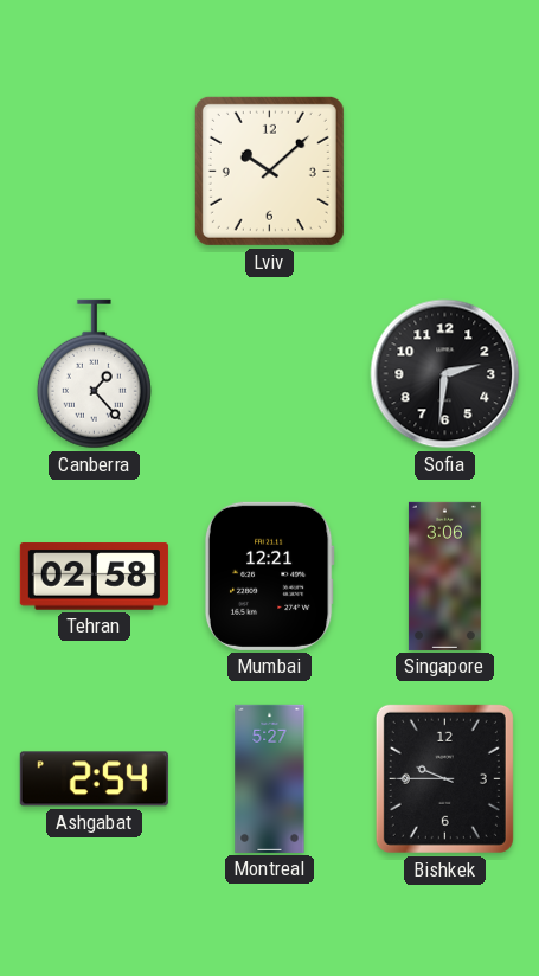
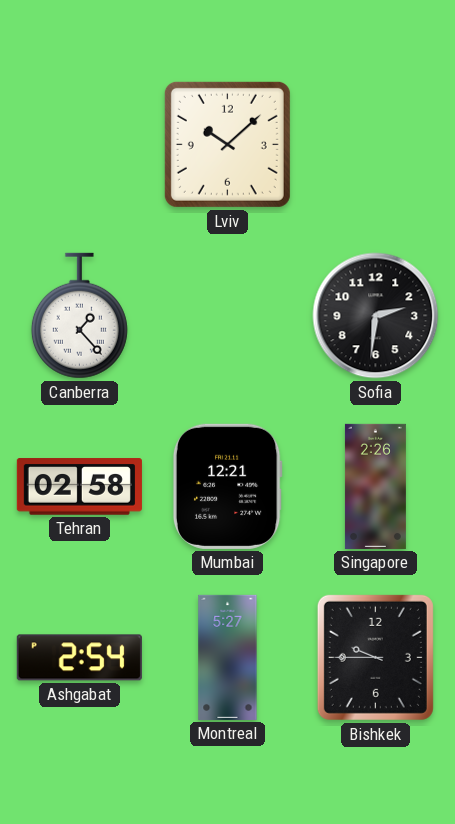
Singapore: 3:06 -> 2:26 (375, 486)
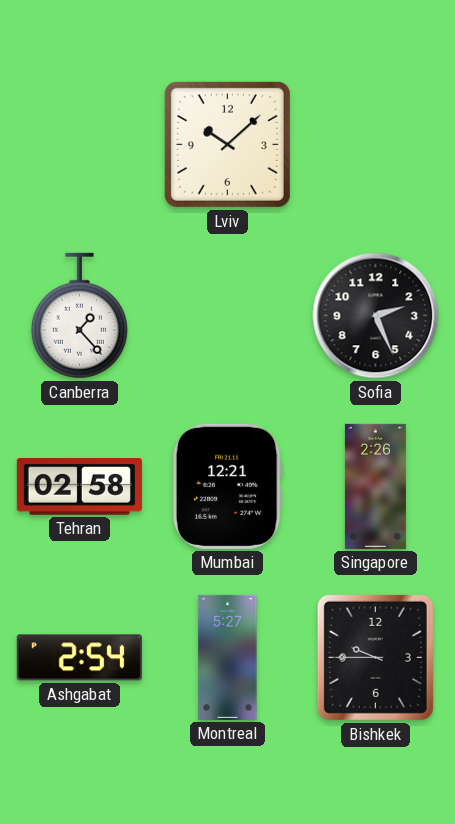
Sofia: 2:31 -> 2:26 (376, 316)
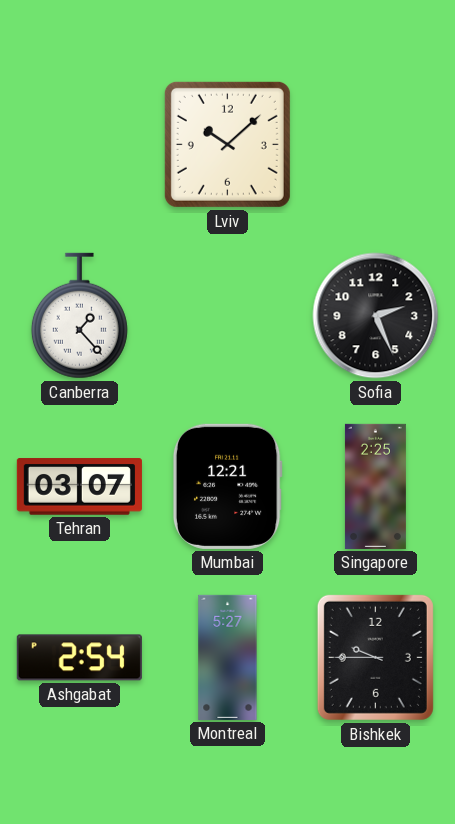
Tehran: 02:58 -> 03:07 (79, 487)
Singapore: 2:26 -> 2:25 (375, 486)
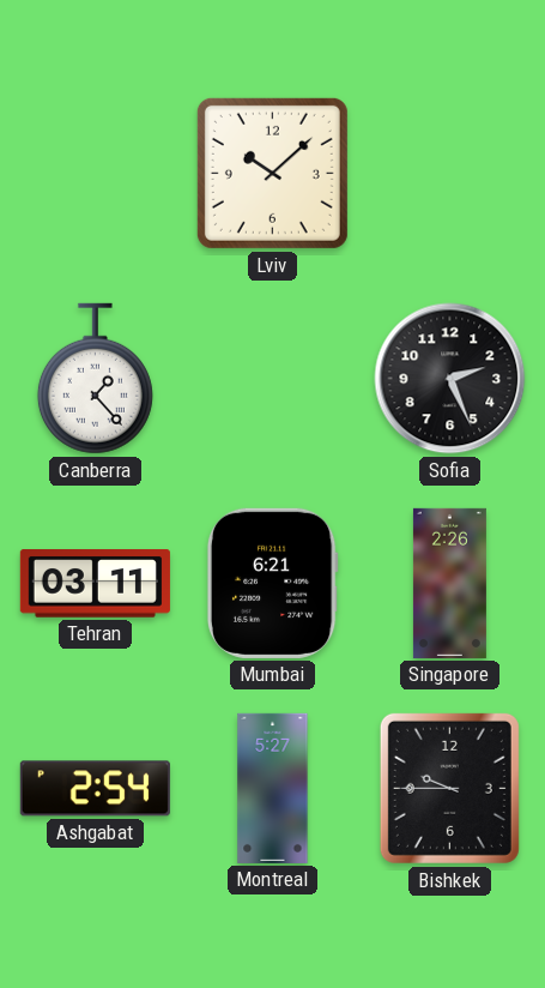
Tehran: 03:07 -> 03:11 (95, 584)
Mumbai: 12:21 -> 6:21 (272, 583)
Singapore: 2:25 -> 2:26 (449, 583)
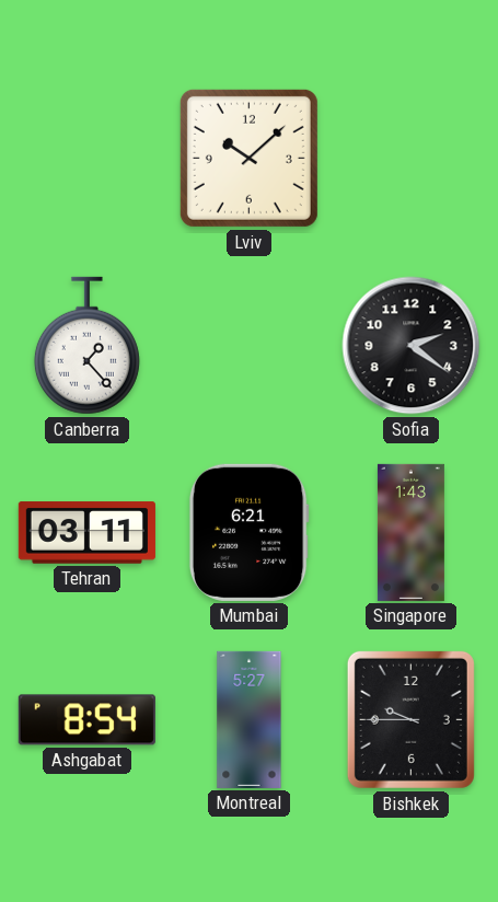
Sofia: 2:26 -> 2:21 (412, 346)
Singapore: 2:26 -> 1:43 (410, 532)
Ashgabat: 2:54 -> 8:54 (86, 720)
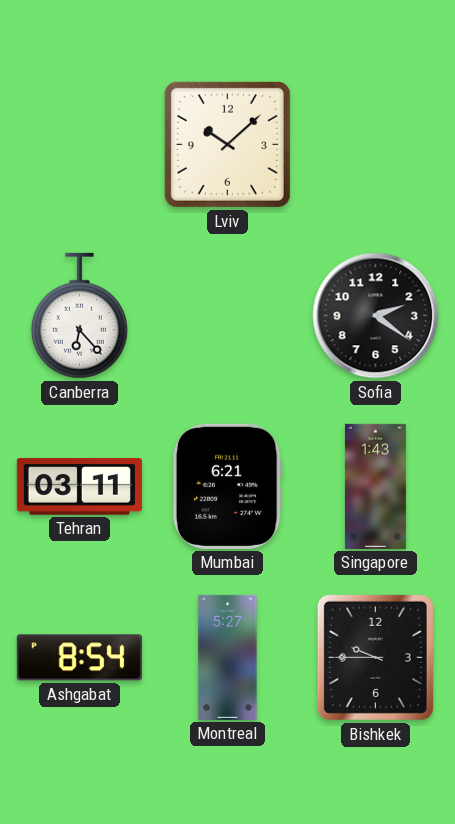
Canberra: 1:23 -> 6:23 (79, 316)
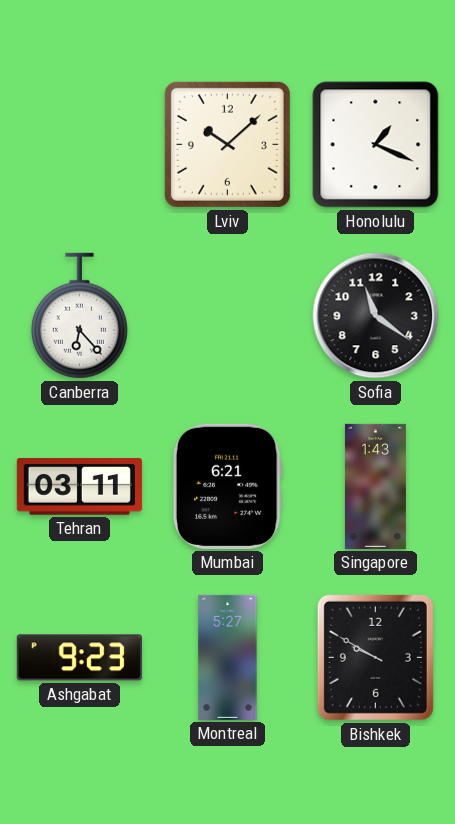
Honolulu: none -> 1:19 (376, 145)
Sofia: 2:21 -> 11:21 (376, 316)
Ashgabat: 8:54 -> 9:23 (79, 658)
Bishkek: 9:45 -> 9:50 (375, 657)
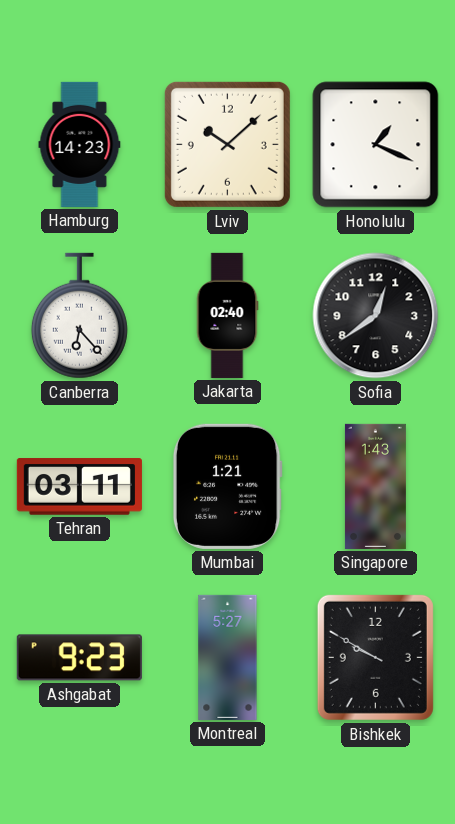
Hamburg: none -> 14:23 (80, 144)
Jakarta: none -> 02:40 (227, 315)
Sofia: 11:21 -> 12:39 (376, 316)
Mumbai: 6:21 -> 1:21 (227, 486)
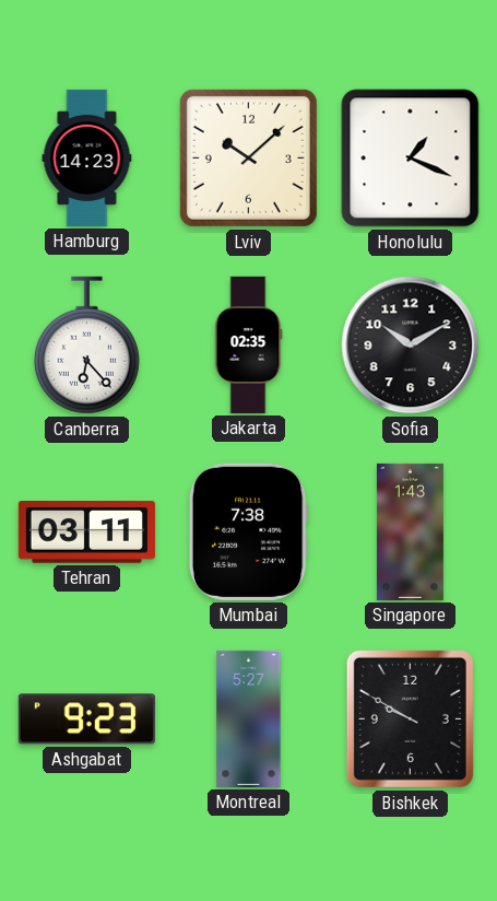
Jakarta: 02:40 -> 02:35 (248, 344)
Sofia: 12:39 -> 10:10 (411, 346)
Mumbai: 1:21 -> 7:38 (248, 531)
